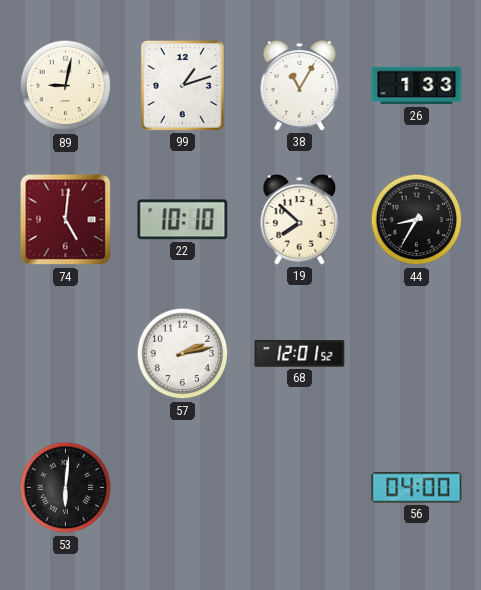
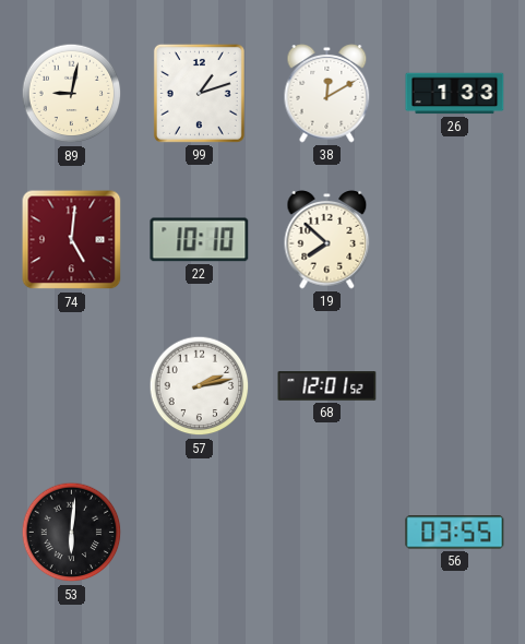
38: 11:05 -> 12:10 (327, 94)
44: 8:35 -> none (417, 220)
56: 04:00 -> 03:55 (455, 533)
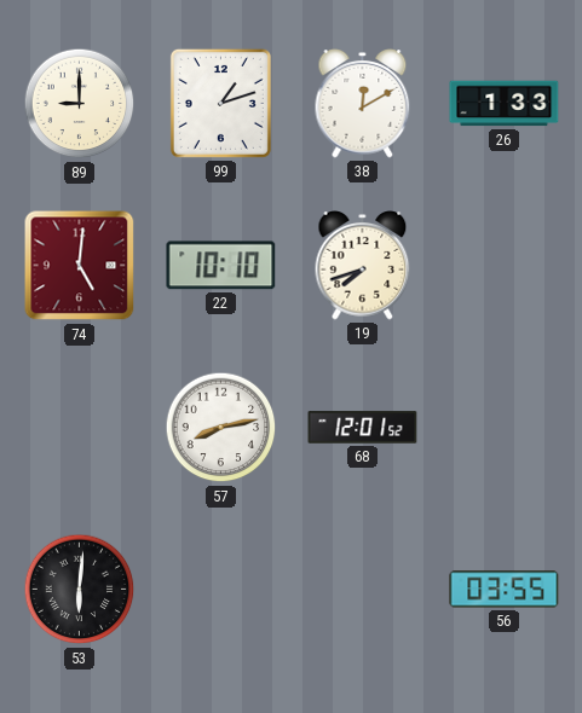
89: 9:02 -> 9:00 (80, 104)
19: 7:52 -> 7:42 (363, 266)
57: 2:13 -> 8:13 (221, 428)
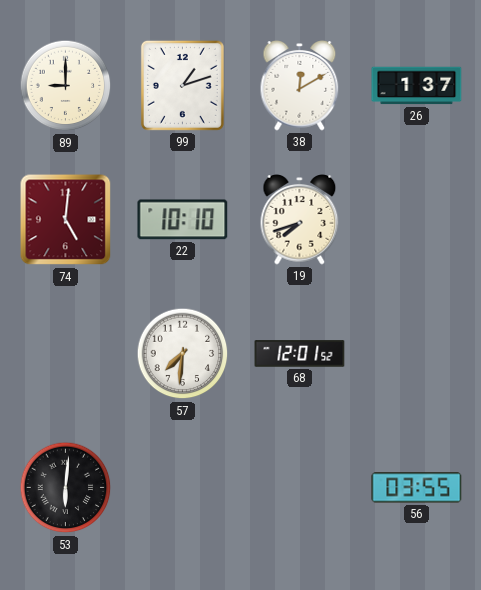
26: 1:33 -> 1:37 (417, 86)
57: 8:13 -> 7:31 (183, 354)
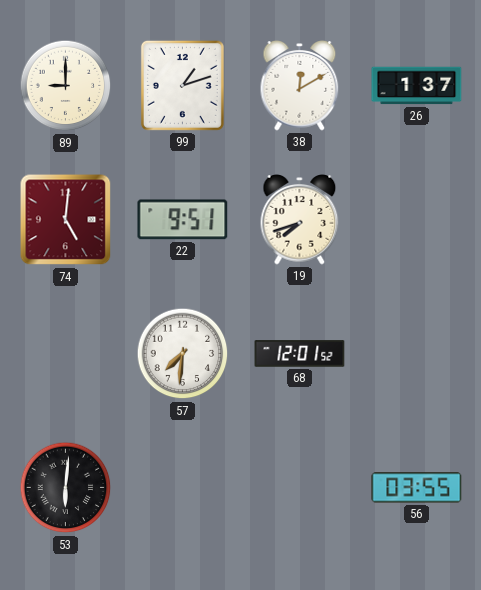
22: 10:10 -> 9:51 (183, 220)
